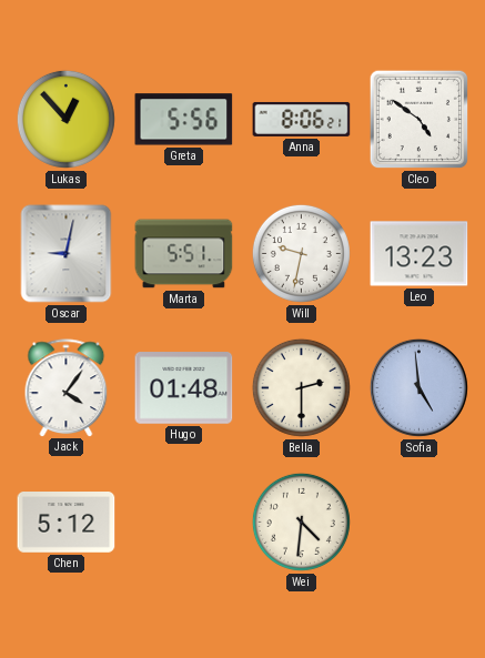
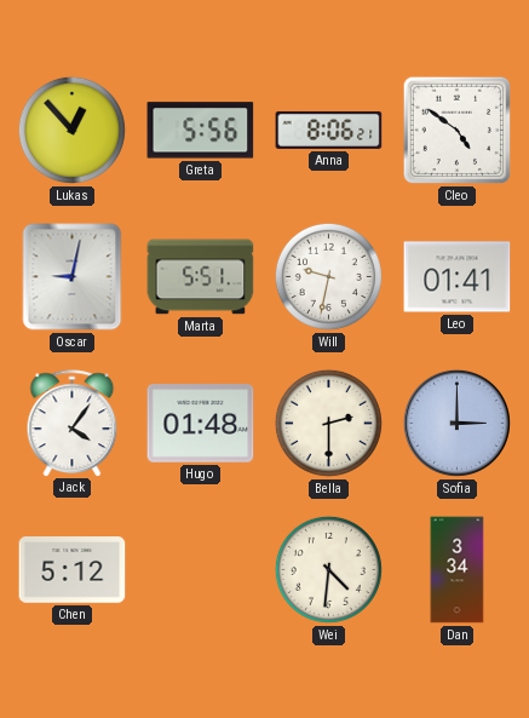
Leo: 13:23 -> 01:41 (458, 277)
Sofia: 4:59 -> 3:00 (456, 423)
Dan: none -> 3:34 (458, 570)
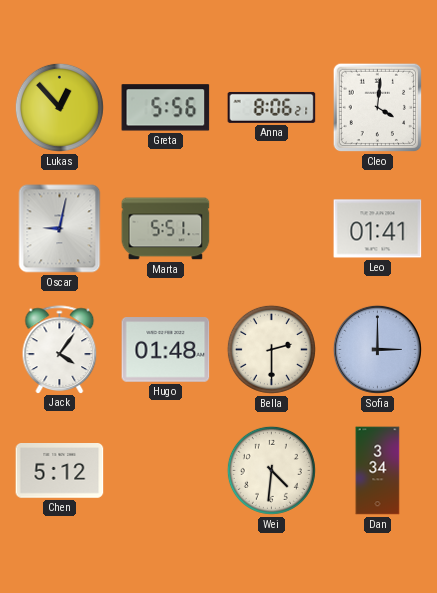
Cleo: 4:51 -> 4:01 (378, 108)
Will: 9:32 -> none (328, 276)
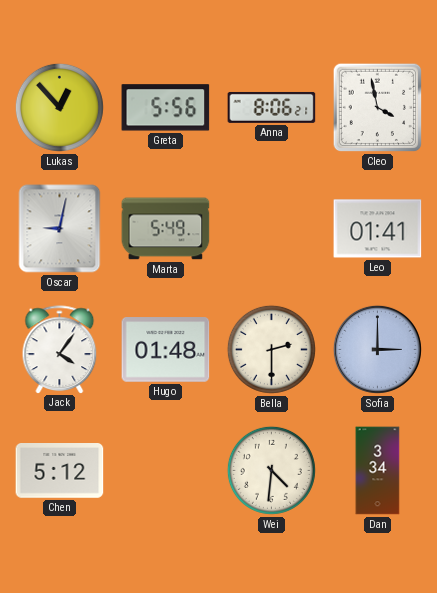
Cleo: 4:01 -> 3:58 (378, 108)
Marta: 5:51 -> 5:49 (166, 229)
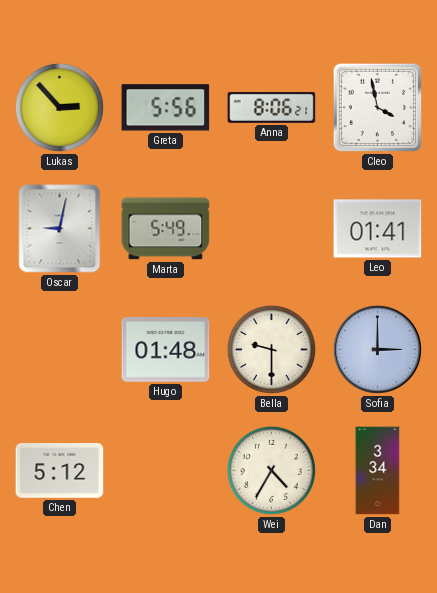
Lukas: 12:53 -> 2:53 (59, 107)
Jack: 4:06 -> none (60, 349)
Bella: 2:30 -> 9:30 (271, 349)
Wei: 4:31 -> 4:35 (271, 470)
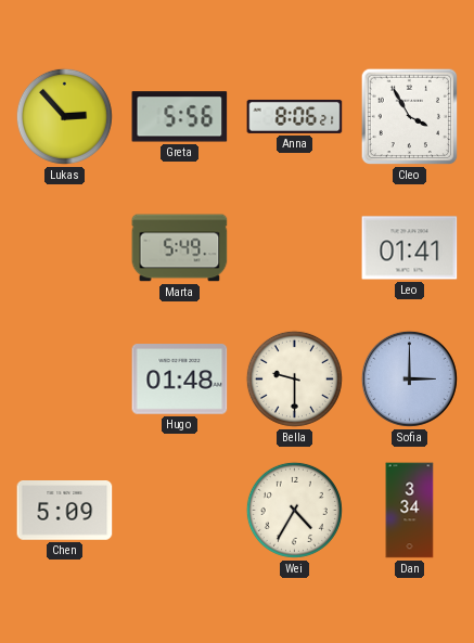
Cleo: 3:58 -> 3:55 (410, 117)
Oscar: 9:02 -> none (60, 229)
Chen: 5:12 -> 5:09 (65, 511)
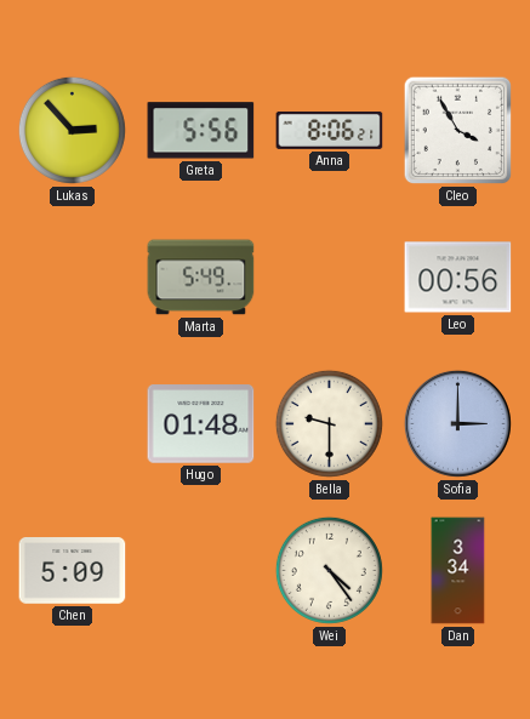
Leo: 01:41 -> 00:56 (458, 278)
Wei: 4:35 -> 4:24 (329, 570)
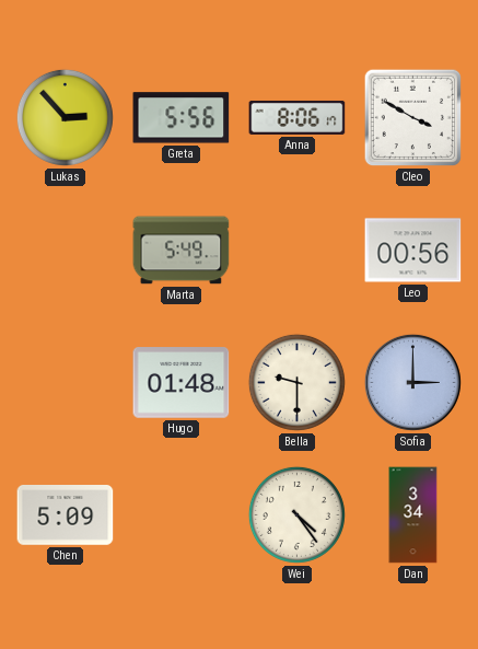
Anna: 8:06:21 -> 8:06:17 (298, 117)
Cleo: 3:55 -> 3:50 (413, 118)
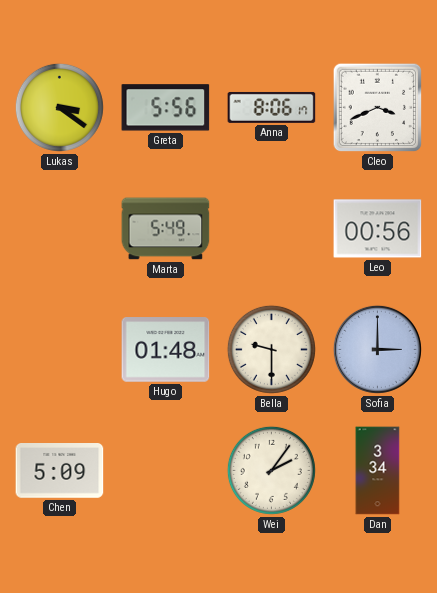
Lukas: 2:53 -> 3:21 (59, 107)
Cleo: 3:50 -> 3:41 (378, 108)
Wei: 4:24 -> 2:06 (271, 470)
